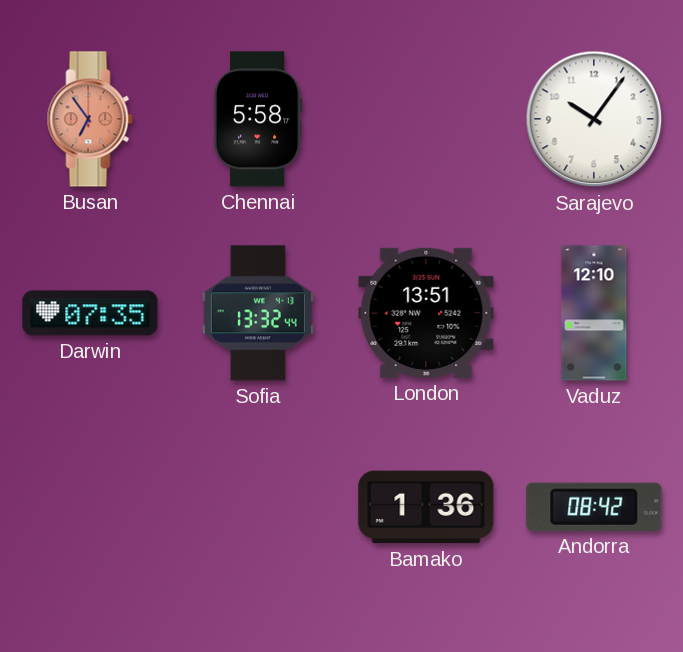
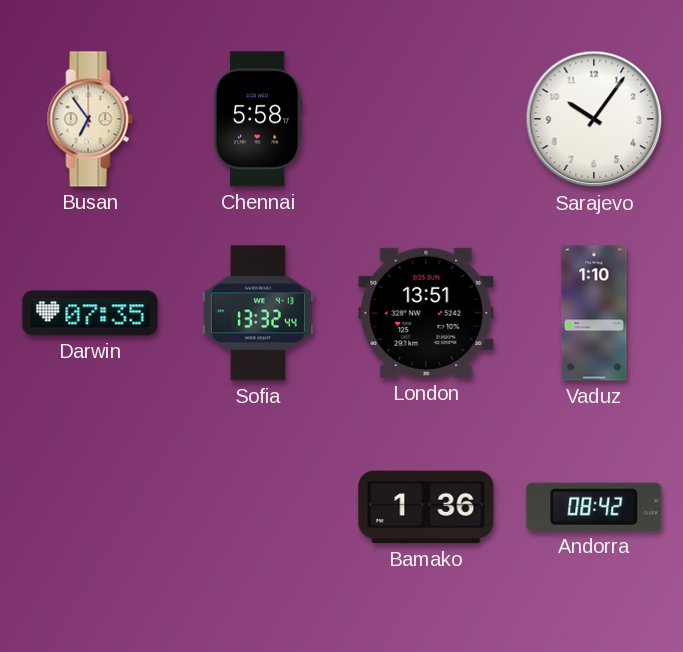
Busan dial: salmon -> cream (90, 119)
Vaduz: 12:10 -> 1:10 (594, 313)
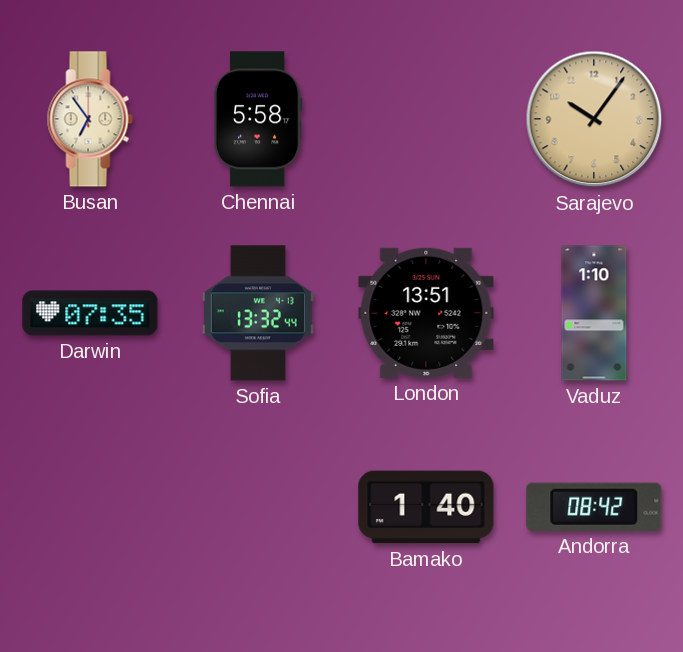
Sarajevo dial: white -> champagne (594, 119)
Bamako: 1:36 -> 1:40 (426, 507)
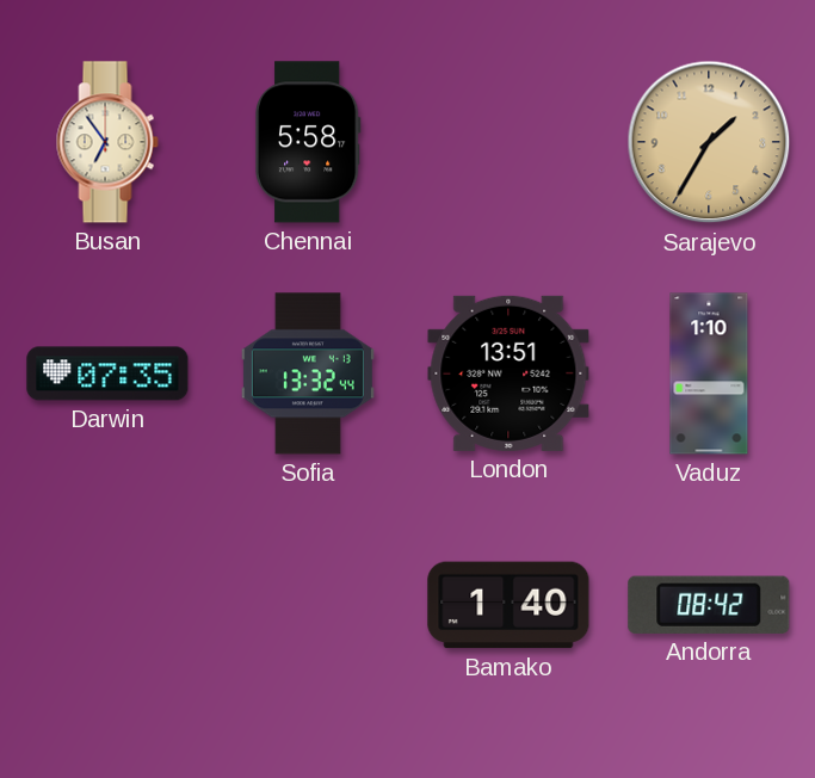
Sarajevo: 10:06 -> 1:35 (709, 142)
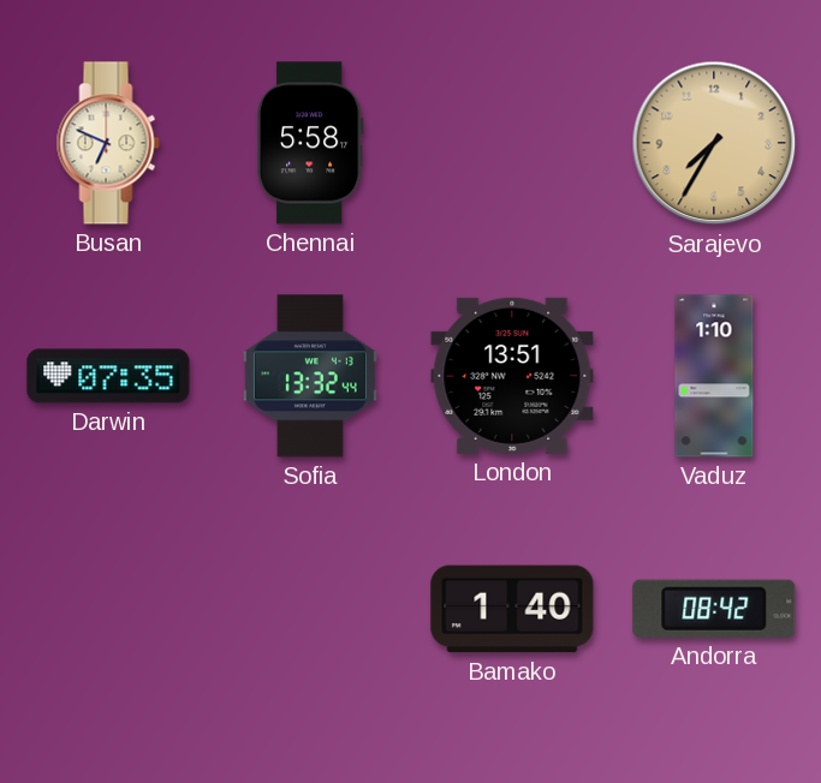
Busan: 6:54 -> 6:49 (108, 143)
Sarajevo: 1:35 -> 7:35 (714, 143)
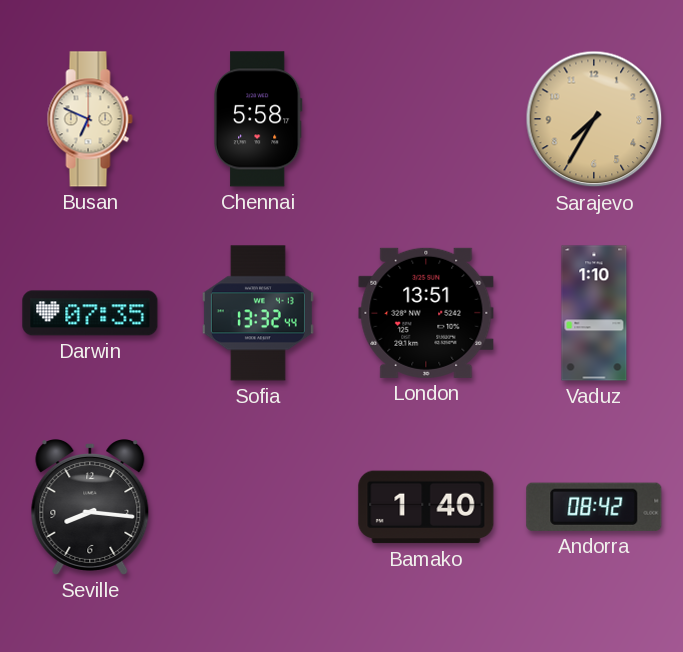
Seville: none -> 8:16 (90, 508)
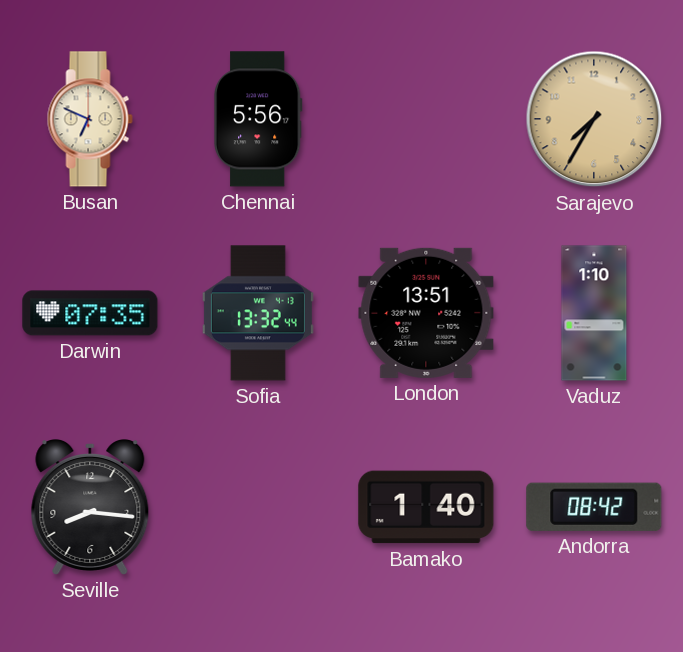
Chennai: 5:58 -> 5:56 (258, 119)
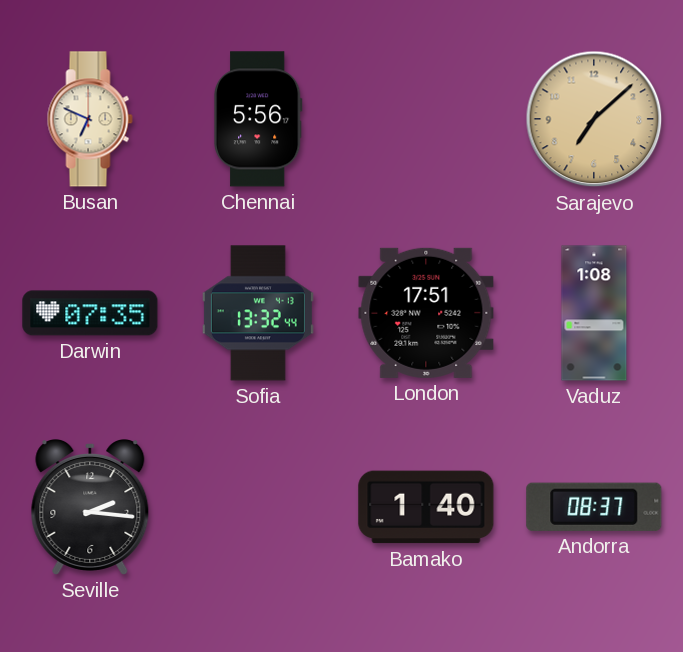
Sarajevo: 7:35 -> 7:08 (594, 119)
London: 13:51 -> 17:51 (426, 313)
Vaduz: 1:10 -> 1:08 (594, 313)
Seville: 8:16 -> 2:16 (90, 508)
Andorra: 08:42 -> 08:37 (594, 507)
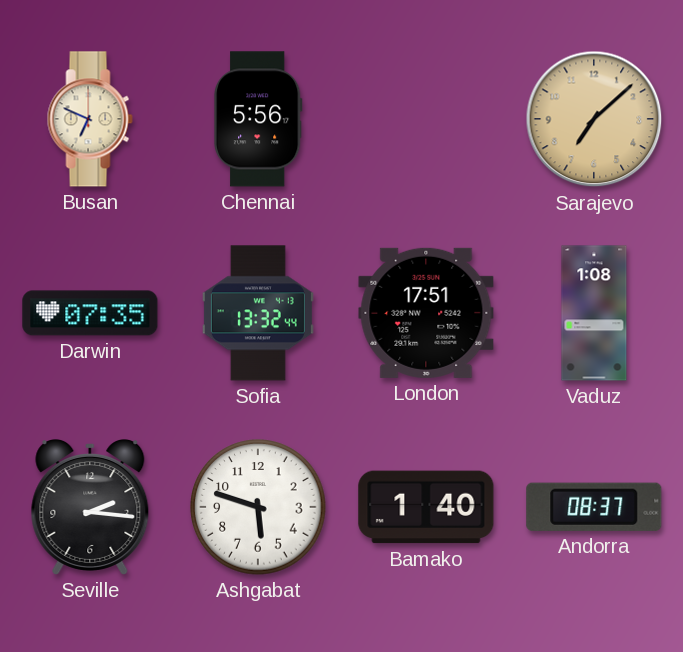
Ashgabat: none -> 5:48 (258, 507)
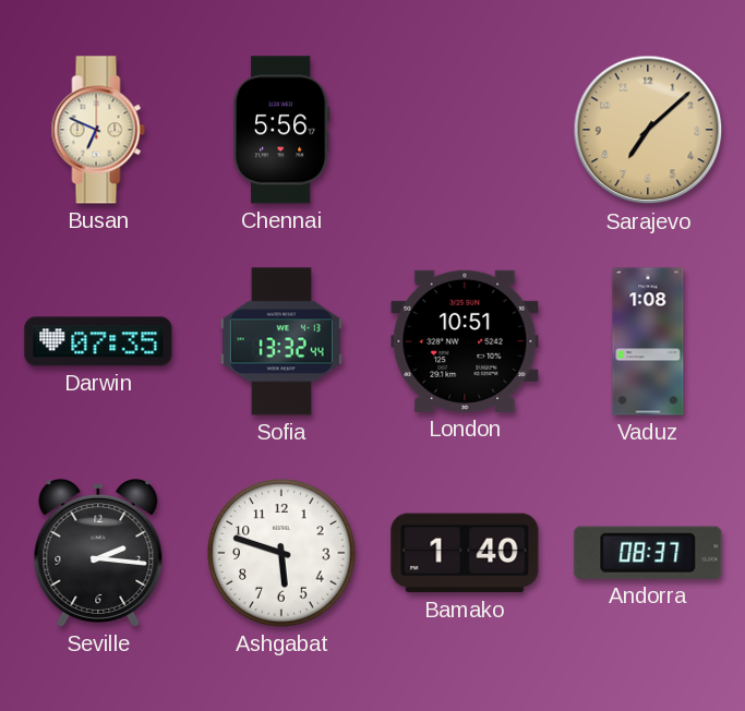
London: 17:51 -> 10:51 (465, 341)
